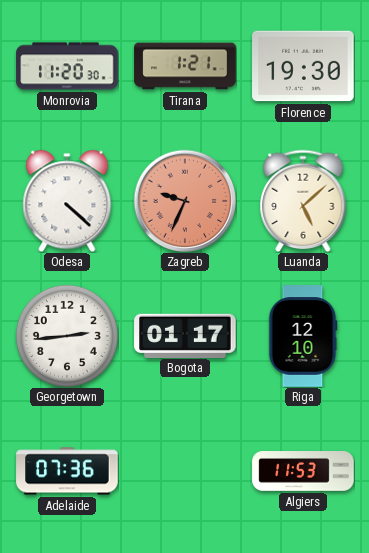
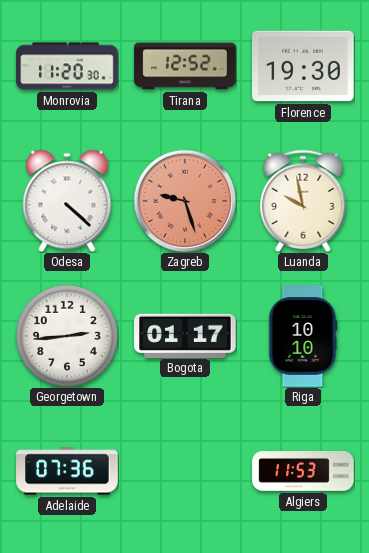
Tirana: 1:21 -> 12:52 (185, 66)
Zagreb: 9:34 -> 9:27 (185, 201)
Luanda: 5:08 -> 9:58 (303, 201)
Riga: 12:10 -> 10:10 (303, 336)
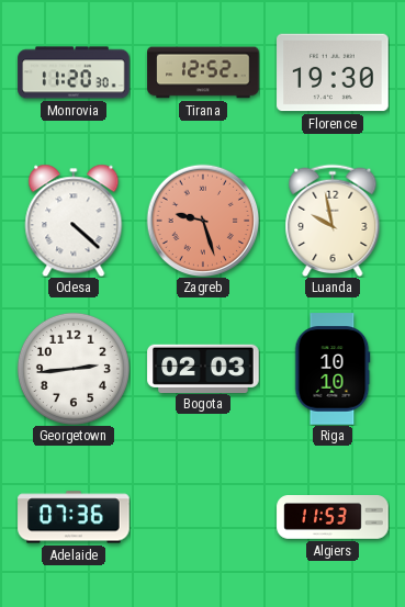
Bogota: 01:17 -> 02:03 (203, 368)
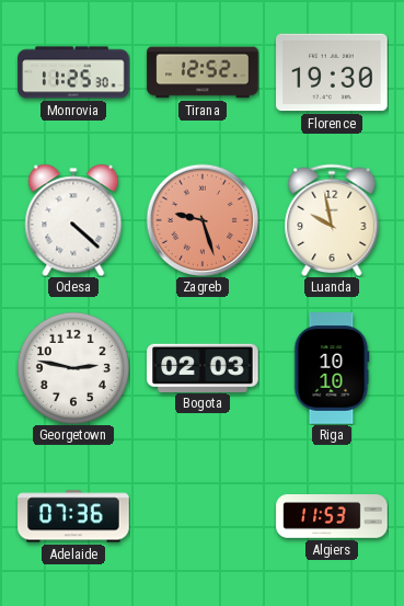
Monrovia: 11:20 -> 11:25 (73, 72)
Georgetown: 2:44 -> 2:47 (73, 368)
